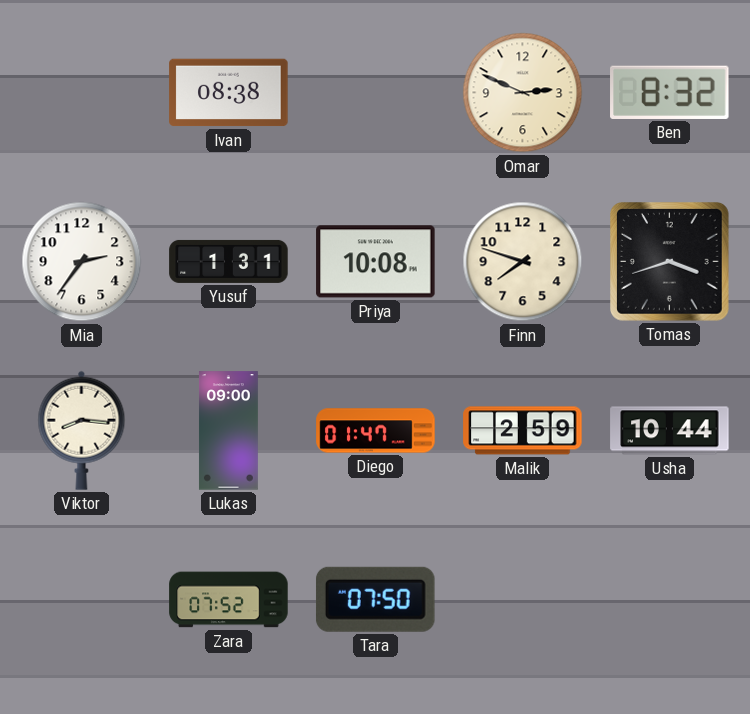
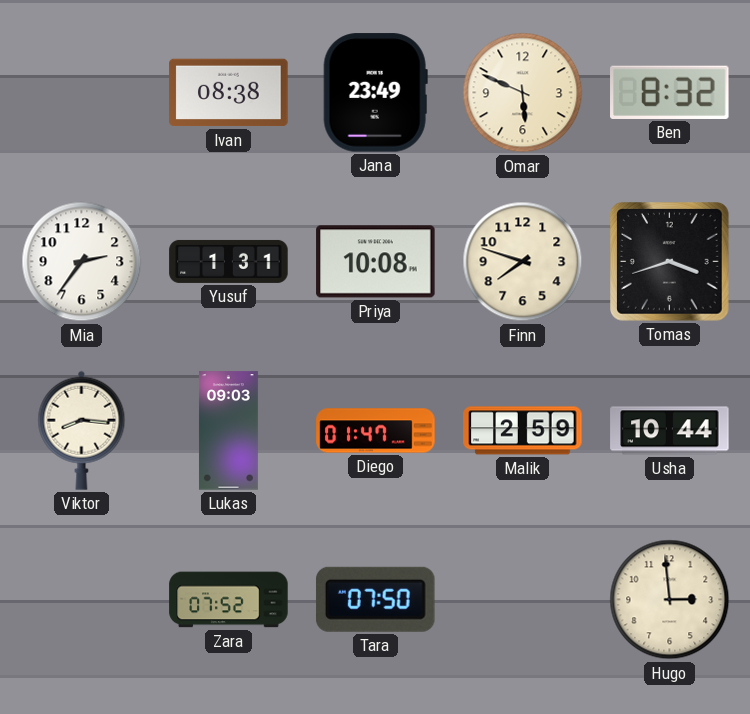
Jana: none -> 23:49 (375, 93)
Omar: 2:49 -> 5:49 (523, 93)
Lukas: 09:00 -> 09:03 (228, 431)
Hugo: none -> 2:59 (670, 600)
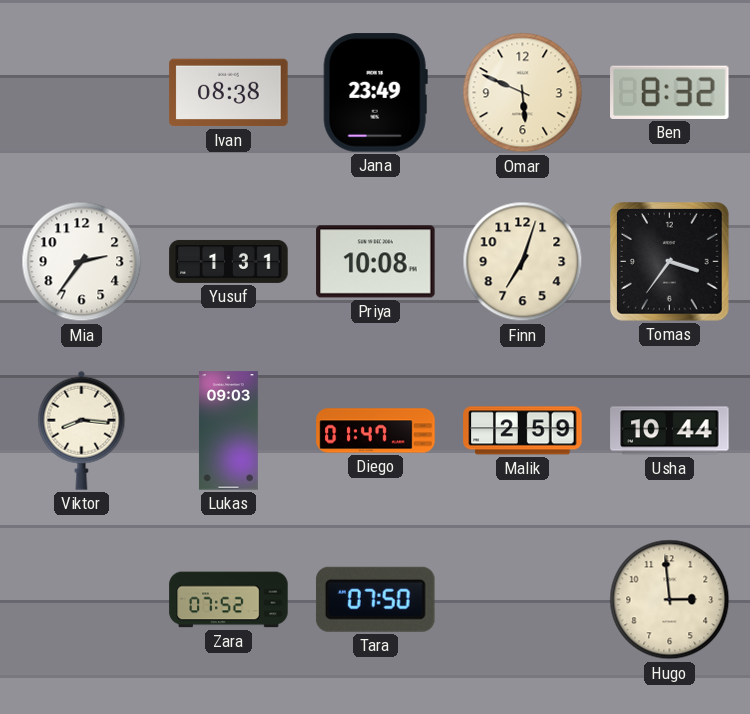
Finn: 7:48 -> 7:03 (523, 262)
Tomas: 3:42 -> 3:36 (670, 262)
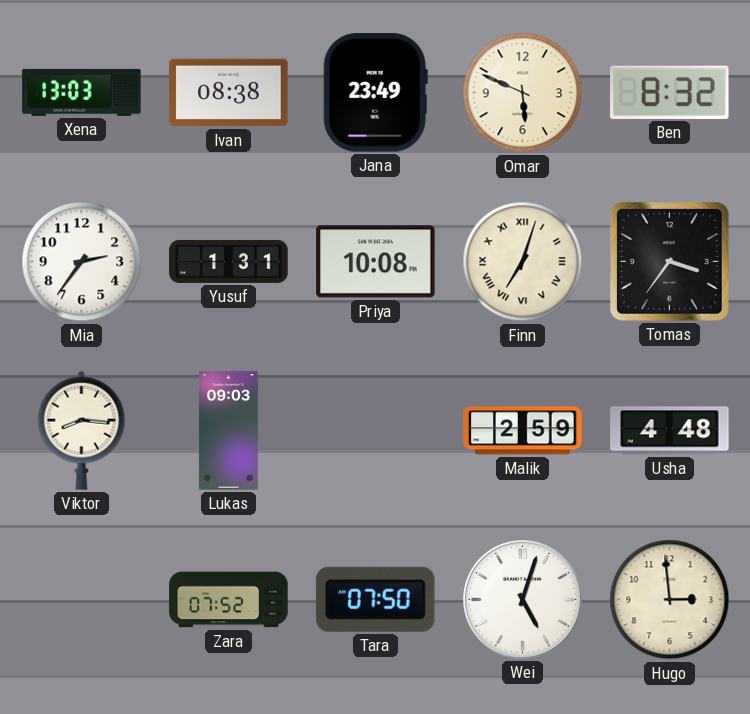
Xena: none -> 13:03 (82, 92)
Finn numerals: Arabic -> Roman (523, 262)
Diego: 01:47 -> none (376, 431)
Usha: 10:44 -> 4:48 (670, 431)
Wei: none -> 5:03 (523, 600)
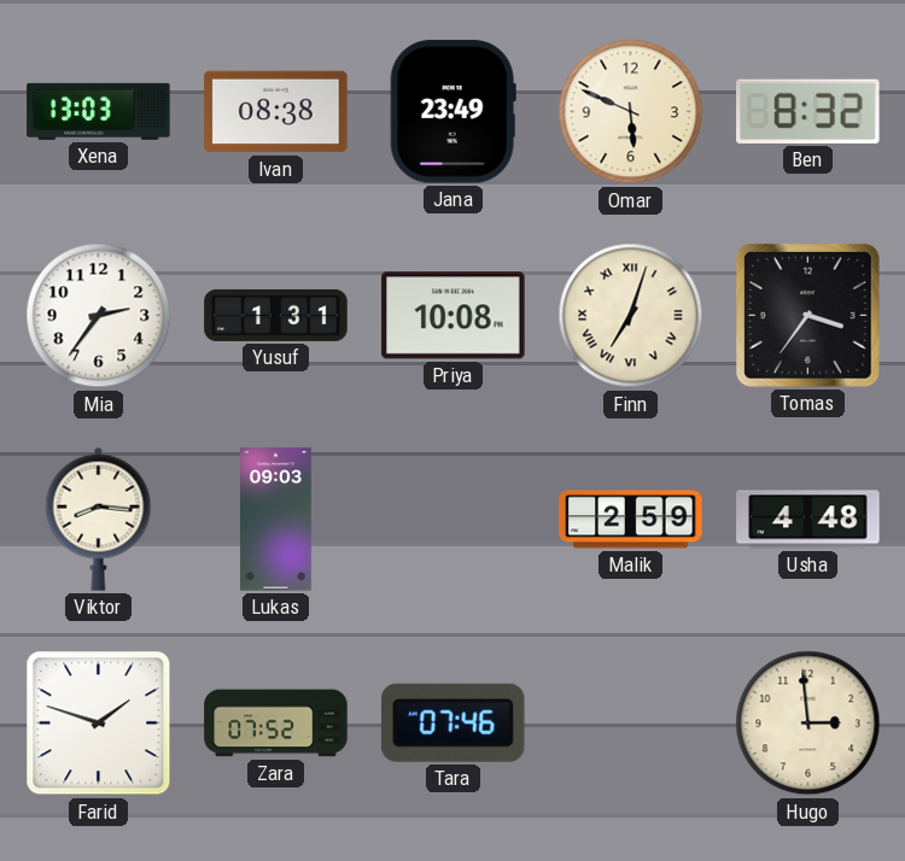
Farid: none -> 1:48 (99, 724)
Tara: 07:50 -> 07:46 (454, 722)
Wei: 5:03 -> none (523, 600)
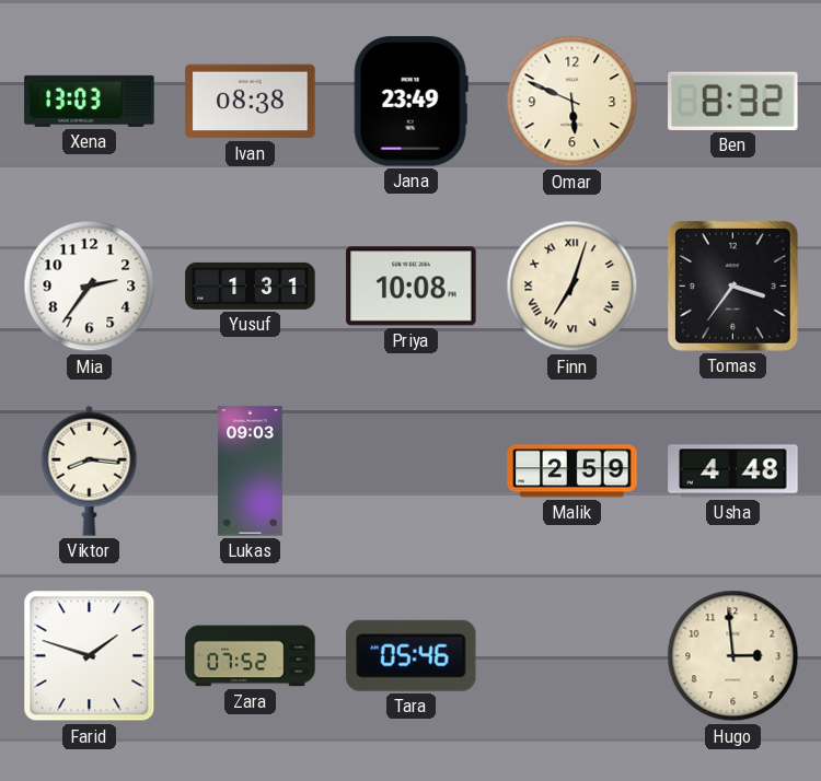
Tara: 07:46 -> 05:46 (412, 655)
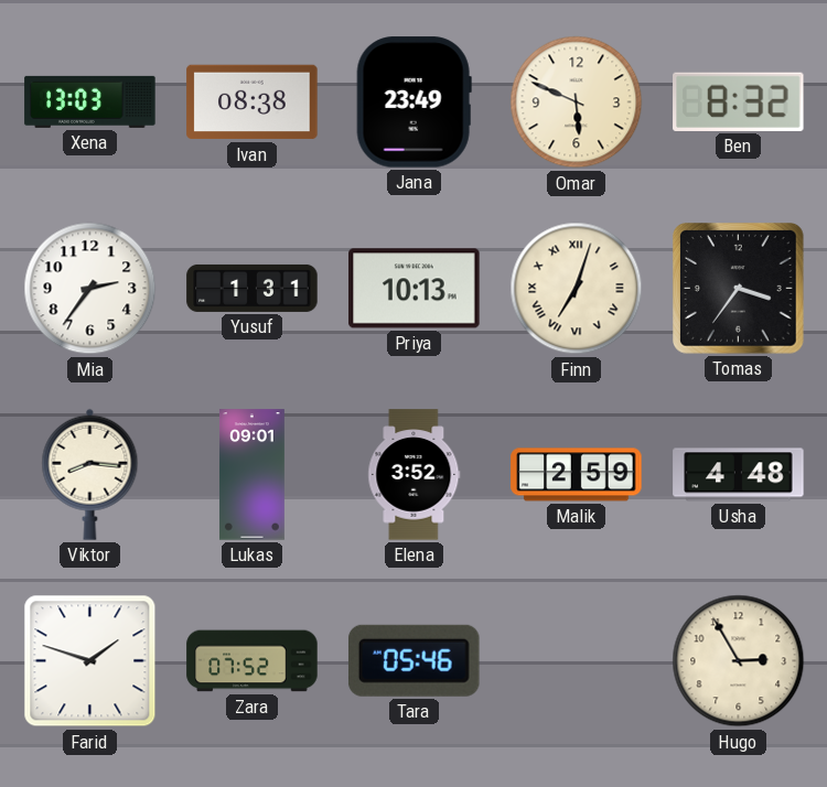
Priya: 10:08 -> 10:13 (415, 289)
Lukas: 09:03 -> 09:01 (251, 475)
Elena: none -> 3:52 (415, 475)
Hugo: 2:59 -> 2:55 (739, 661)
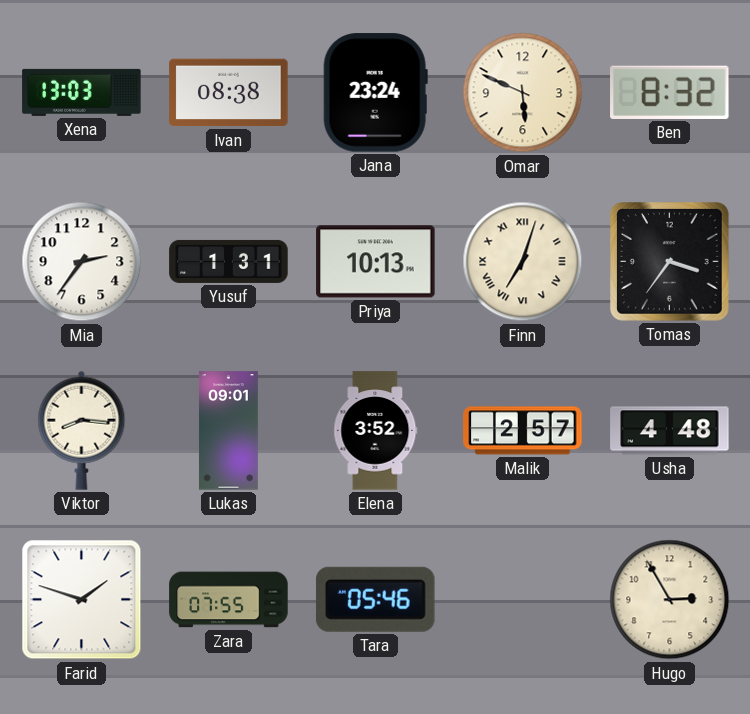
Jana: 23:49 -> 23:24 (375, 93)
Malik: 2:59 -> 2:57 (523, 431)
Zara: 07:52 -> 07:55 (229, 600)
